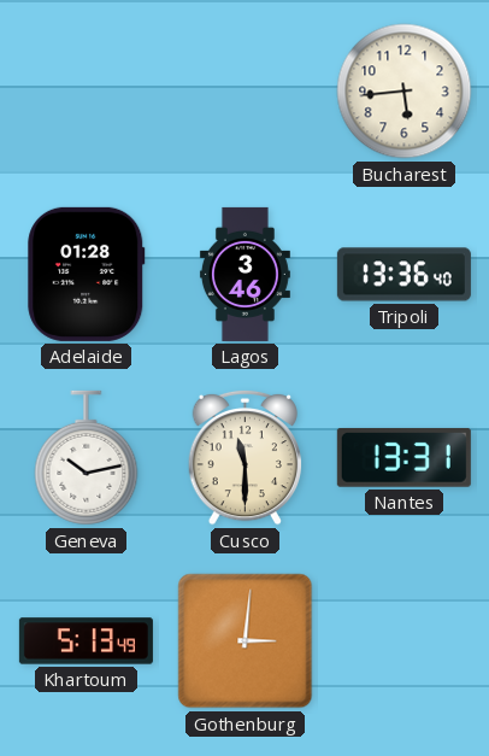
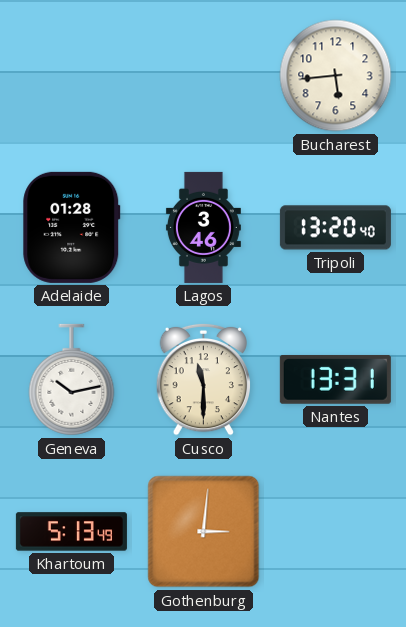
Tripoli: 13:36 -> 13:20 (335, 228)
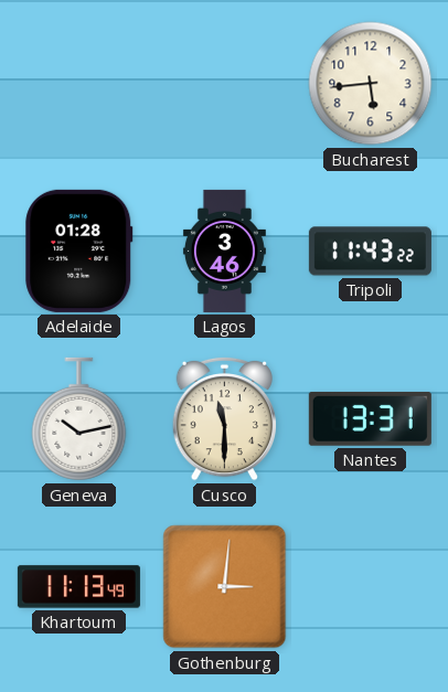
Tripoli: 13:20 -> 11:43 (370, 252)
Khartoum: 5:13 -> 11:13 (78, 587)
